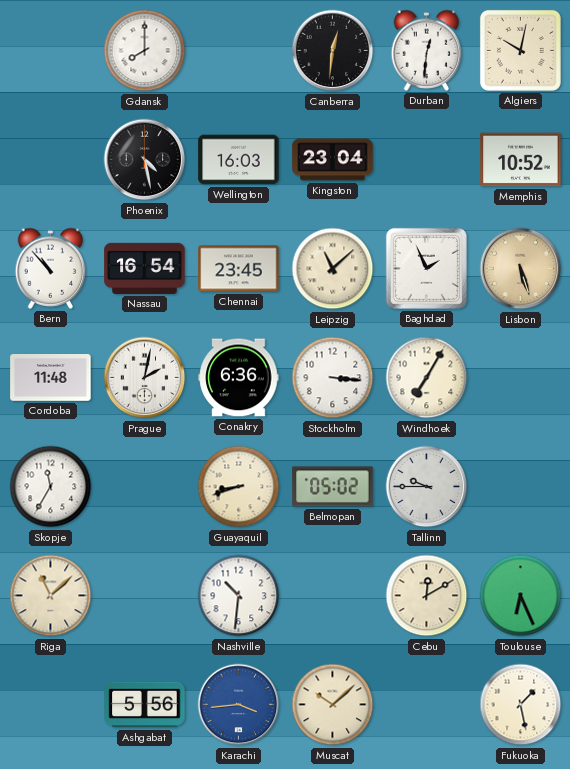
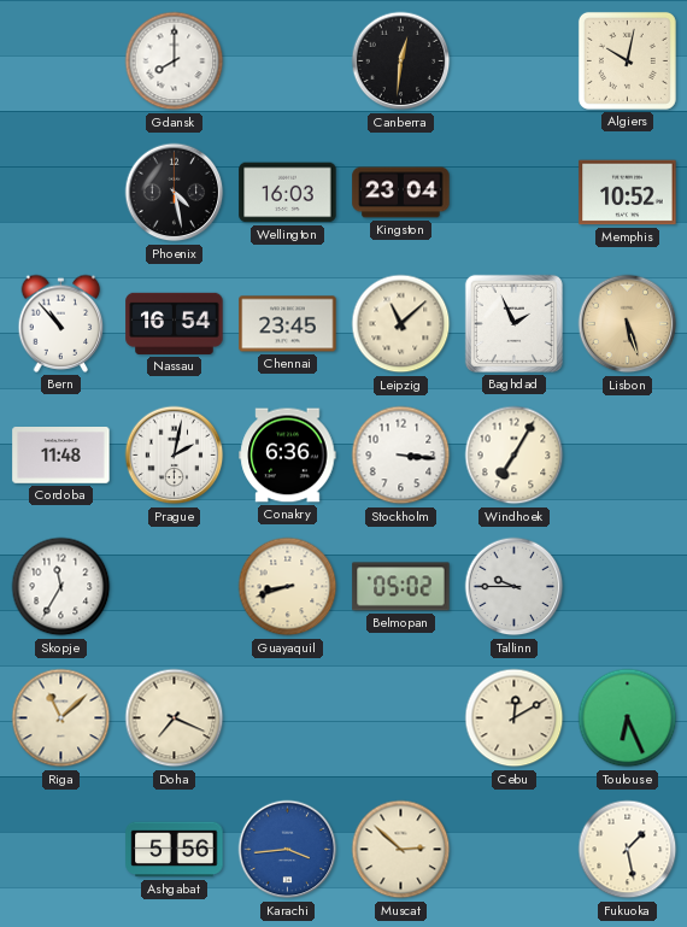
Durban: 12:31 -> none (427, 50)
Doha: none -> 7:19 (175, 718)
Nashville: 10:31 -> none (239, 596)
Muscat: 10:08 -> 2:52 (401, 850)
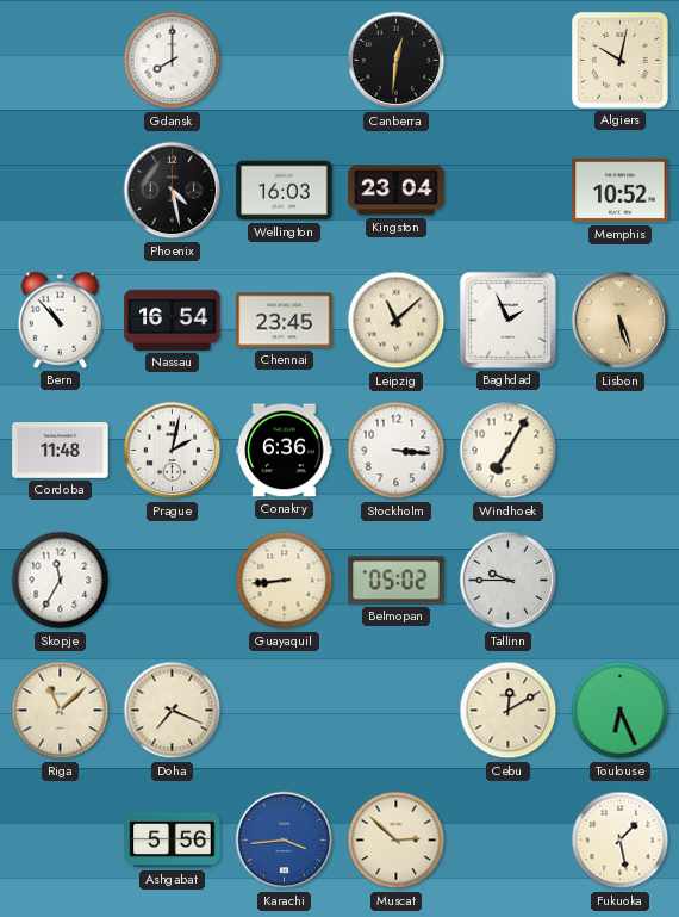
Guayaquil: 8:42 -> 8:44 (285, 581)
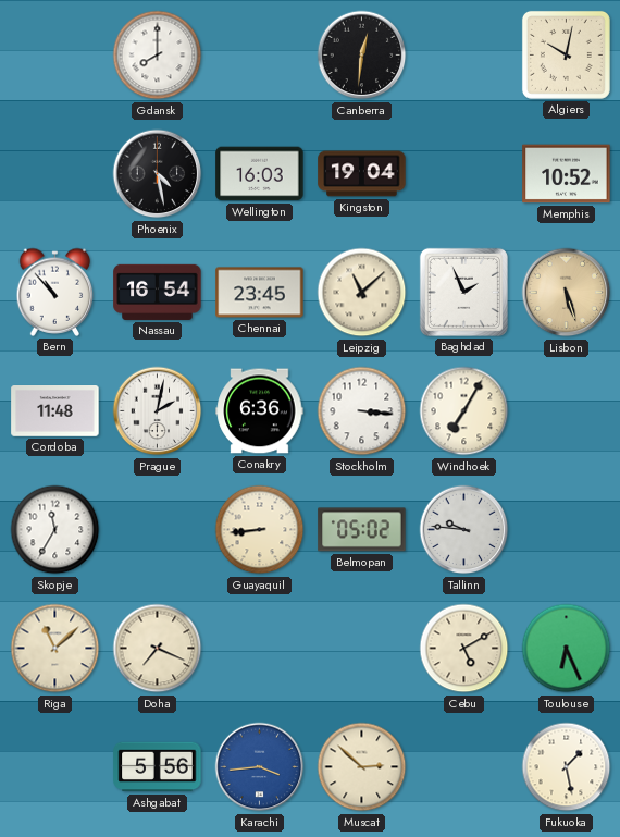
Kingston: 23:04 -> 19:04 (362, 174)
Tallinn: 9:45 -> 9:46 (464, 530)
Cebu: 12:10 -> 5:10 (464, 649)
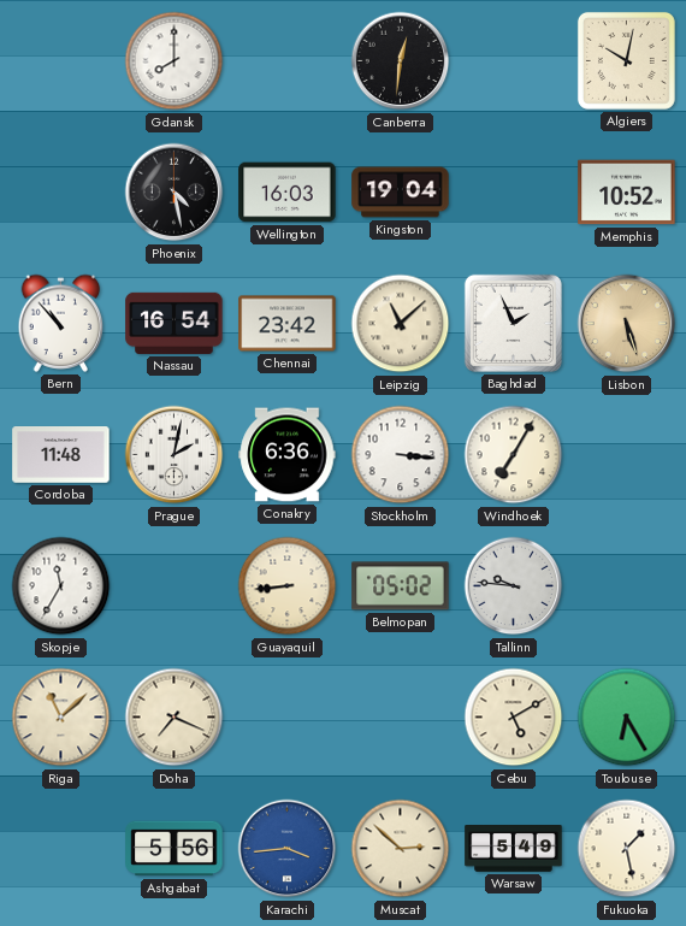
Chennai: 23:45 -> 23:42 (288, 324)
Toulouse: 6:26 -> 6:25 (627, 718)
Warsaw: none -> 5:49 (514, 849)
